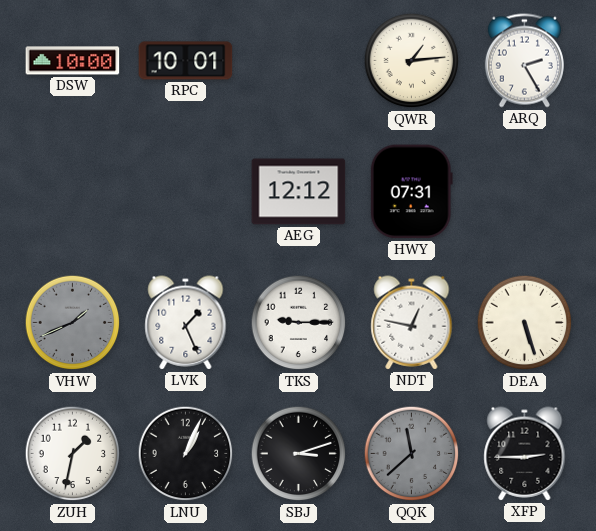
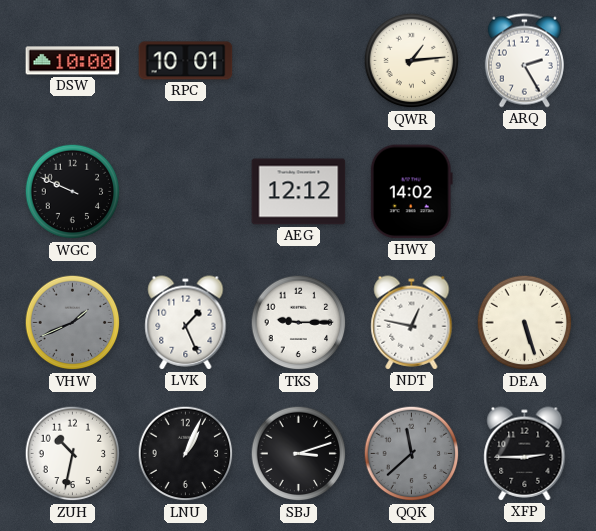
WGC: none -> 9:49 (73, 192)
HWY: 07:31 -> 14:02 (411, 192)
ZUH: 1:32 -> 10:32 (73, 454)
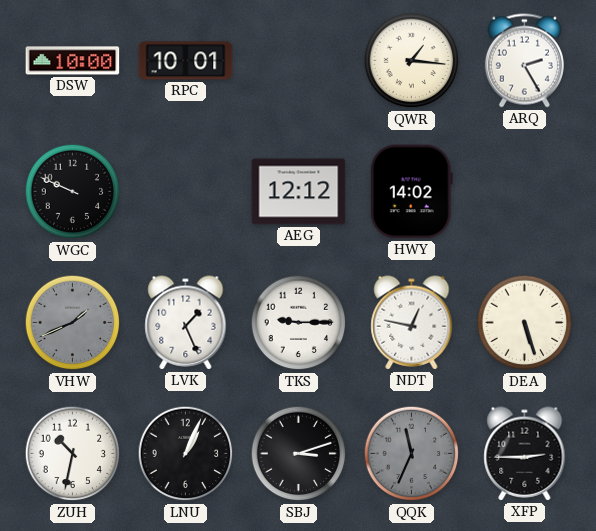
QWR: 1:14 -> 1:16 (412, 61)
QQK: 11:38 -> 11:34 (412, 454)
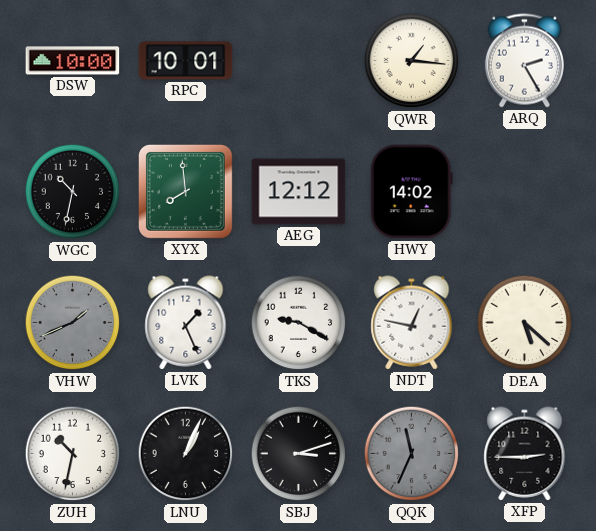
WGC: 9:49 -> 10:32 (73, 192)
XYX: none -> 7:59 (185, 191)
TKS: 9:15 -> 9:20 (299, 323)
DEA: 5:27 -> 5:22 (525, 323)
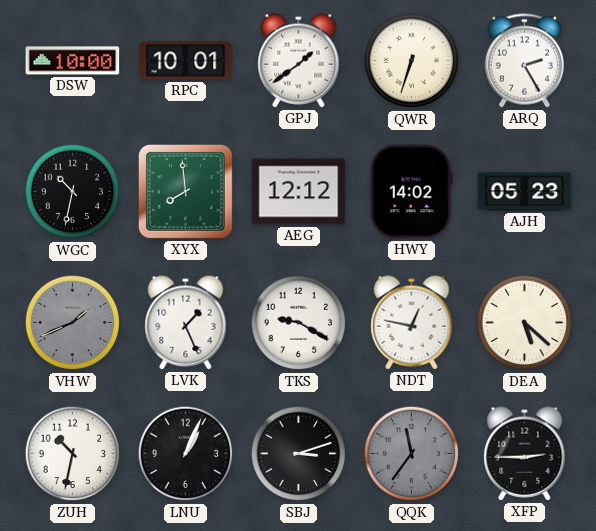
GPJ: none -> 1:39 (299, 61)
QWR: 1:16 -> 6:33 (412, 61)
AJH: none -> 05:23 (525, 192)
QQK: 11:34 -> 11:36 (412, 454)
